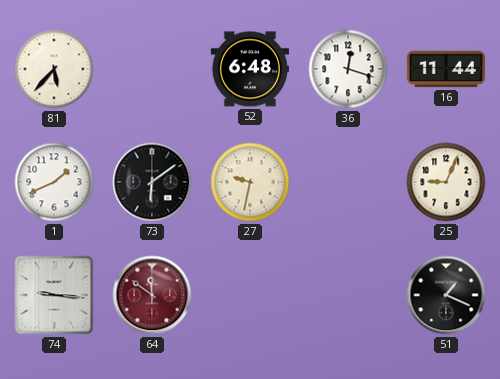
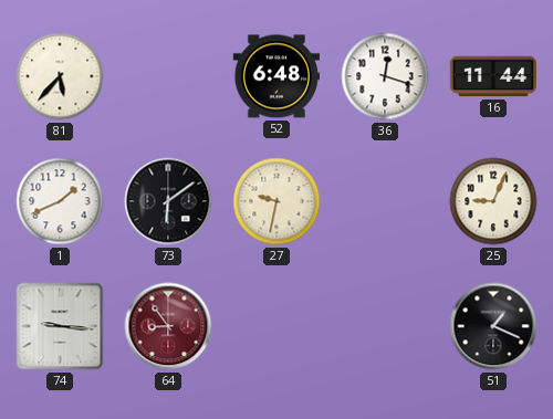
64: 11:51 -> 8:54 (168, 326)
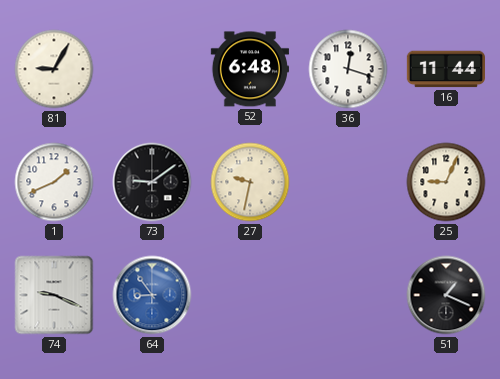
81: 5:37 -> 9:05 (54, 69)
73: 6:09 -> 9:09 (152, 182)
74: 9:16 -> 9:19 (54, 295)
64 dial: burgundy -> blue (152, 295)
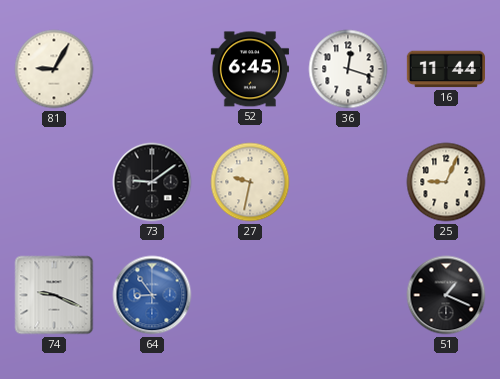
52: 6:48 -> 6:45 (249, 69)
1: 1:41 -> none (54, 182)
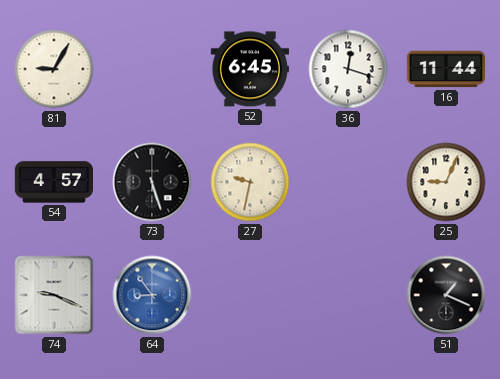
54: none -> 4:57 (53, 182)
73: 9:09 -> 5:27 (152, 182)
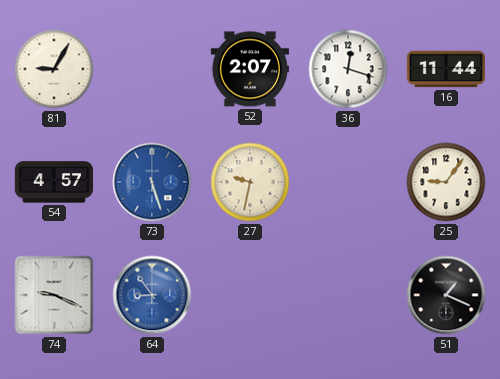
52: 6:45 -> 2:07 (249, 69)
73 dial: black -> blue (152, 182)
25: 9:04 -> 9:06 (446, 182)
